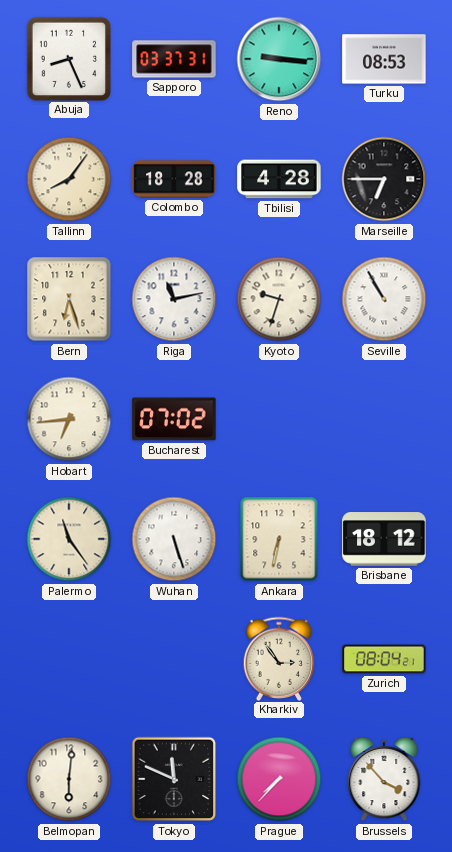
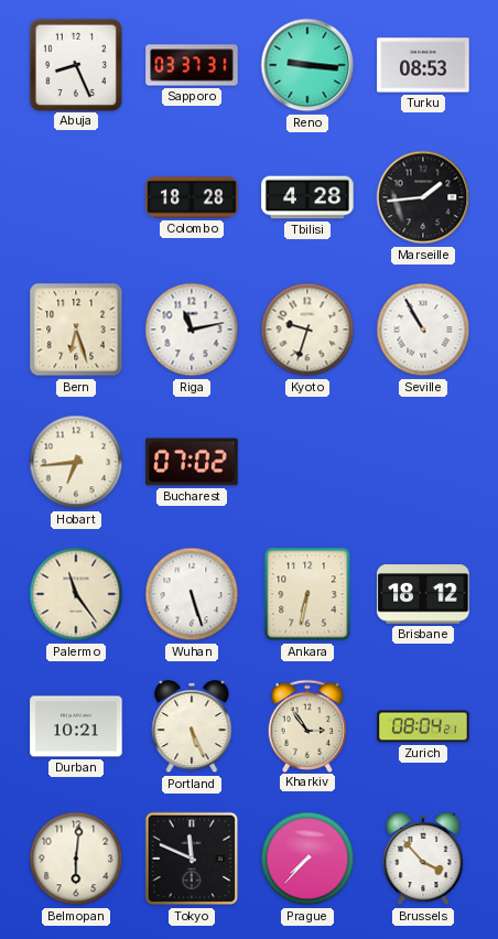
Tallinn: 8:06 -> none (69, 179)
Marseille: 6:45 -> 1:44 (423, 197)
Durban: none -> 10:21 (76, 726)
Portland: none -> 5:26 (192, 726)
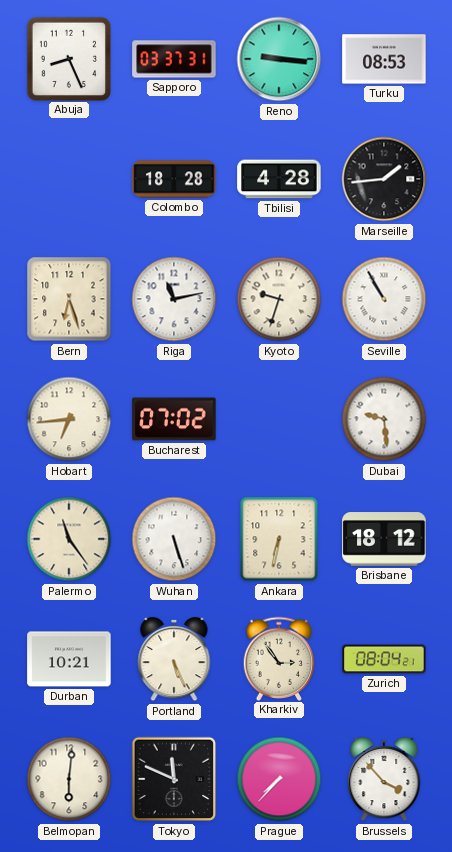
Dubai: none -> 9:29 (384, 419)
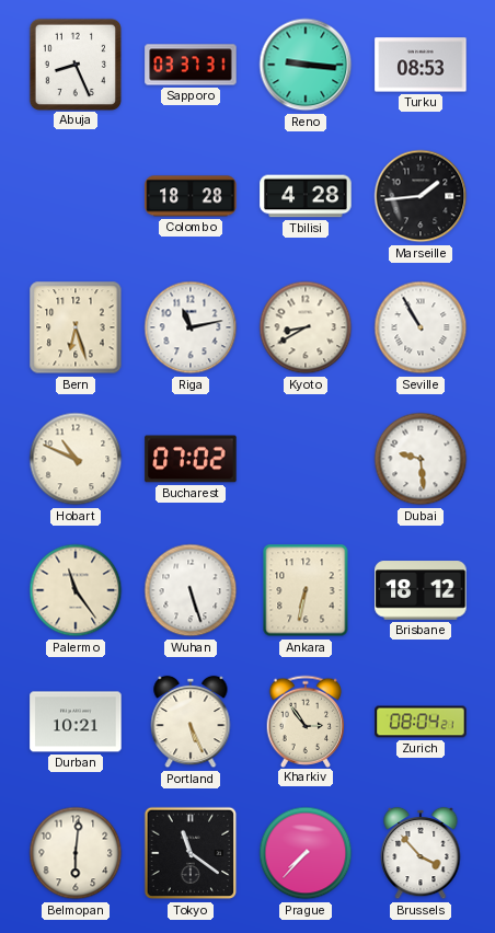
Kyoto: 9:33 -> 8:40 (306, 327)
Hobart: 6:44 -> 10:49 (76, 459)
Tokyo: 11:49 -> 11:21 (191, 853)
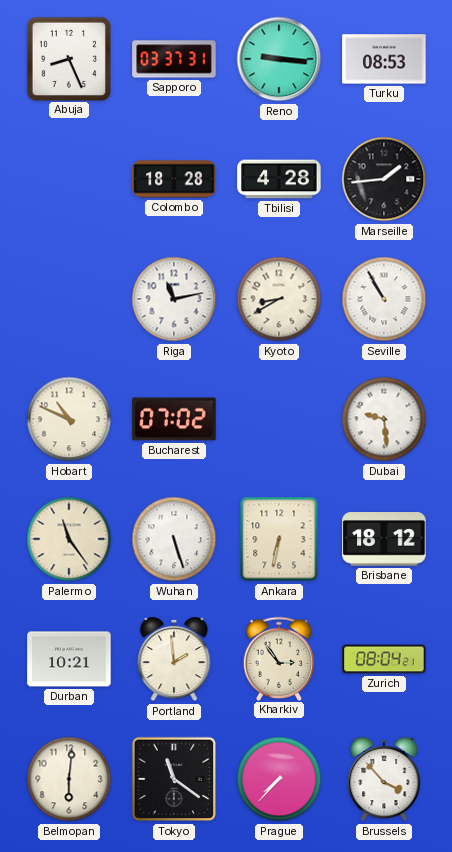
Bern: 6:27 -> none (76, 327)
Portland: 5:26 -> 1:59 (174, 659)
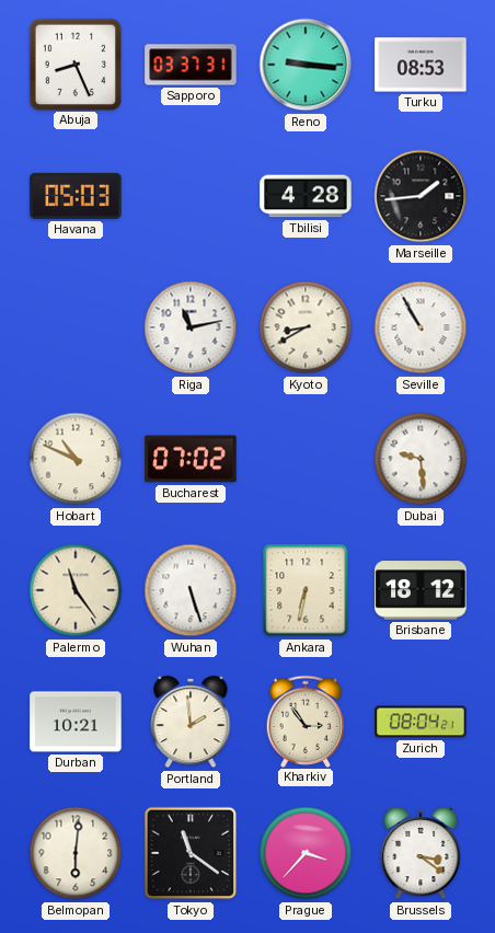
Havana: none -> 05:03 (76, 196)
Colombo: 18:28 -> none (174, 179)
Prague: 7:37 -> 3:37 (306, 853)
Brussels: 3:53 -> 3:21 (421, 853)
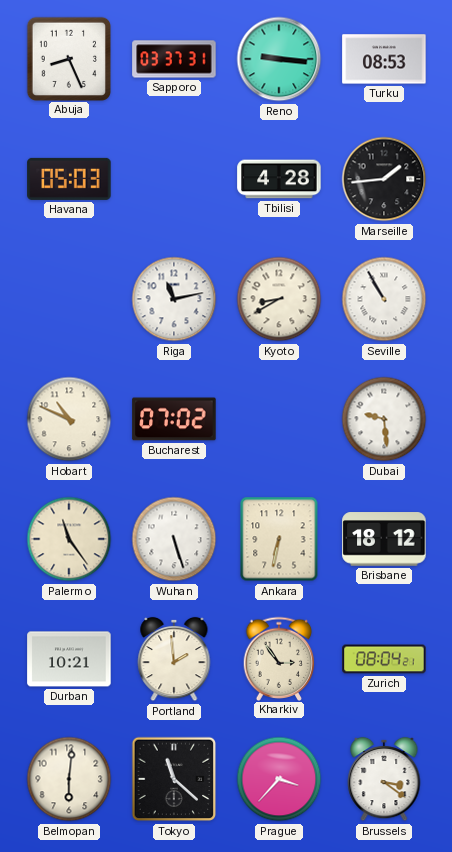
Tokyo: 11:21 -> 11:22 (174, 779)
